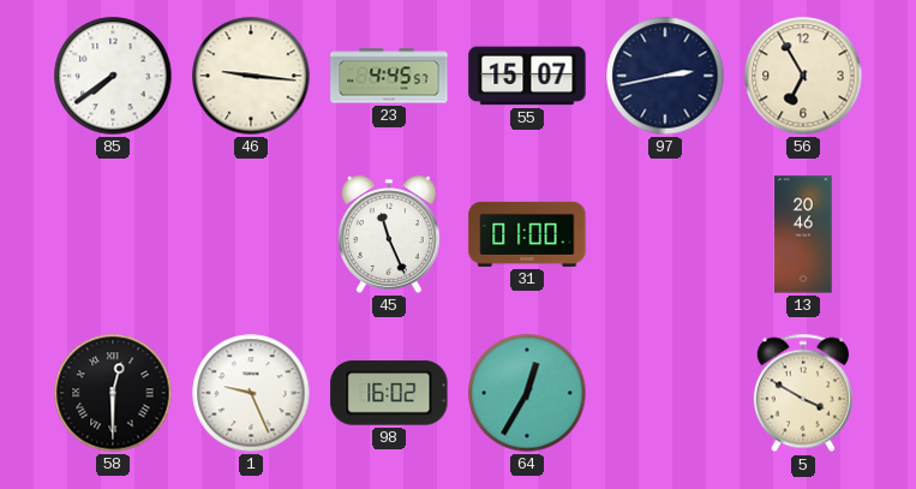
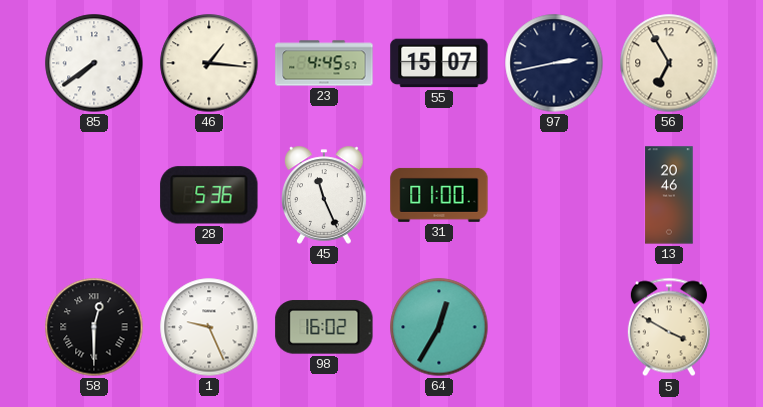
46: 9:16 -> 1:16 (209, 63)
28: none -> 5:36 (209, 195)
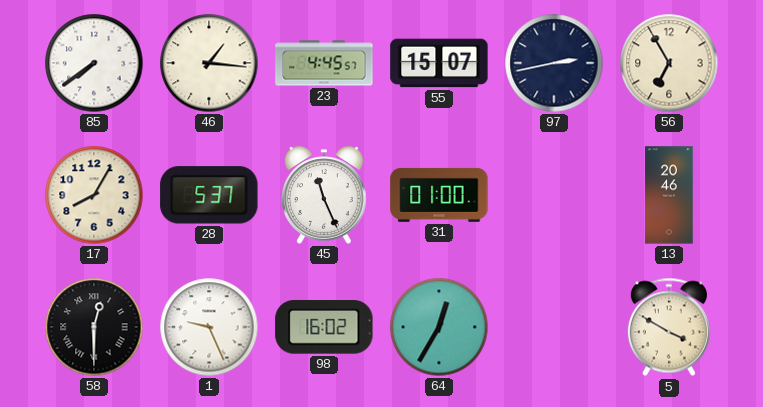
17: none -> 8:05 (94, 195)
28: 5:36 -> 5:37 (209, 195)
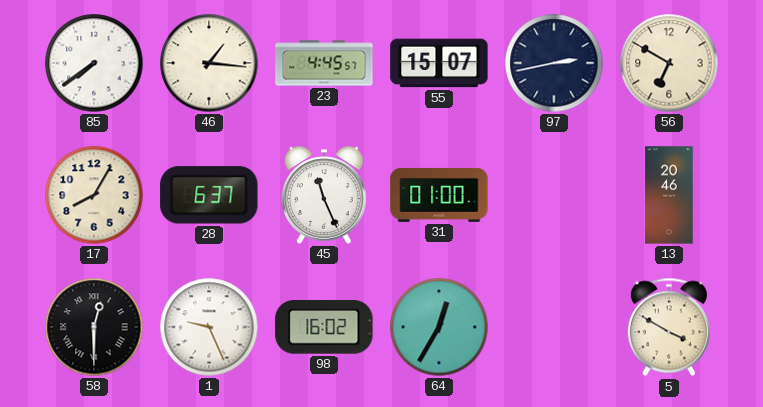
56: 6:55 -> 6:50 (669, 63)
28: 5:37 -> 6:37 (209, 195)
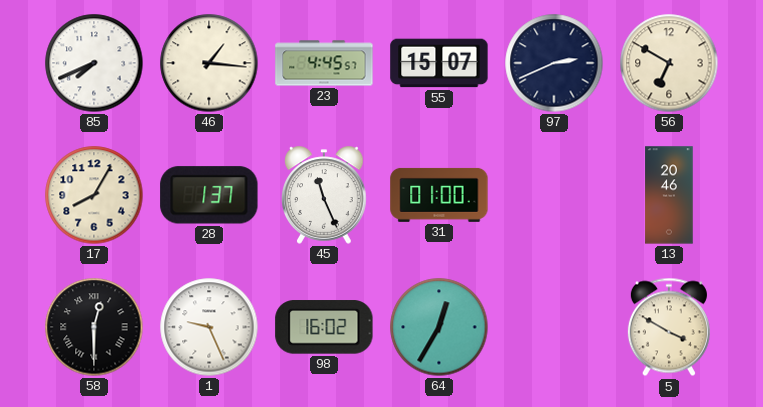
85: 7:39 -> 7:41 (94, 63)
97: 2:43 -> 2:41 (554, 63)
28: 6:37 -> 1:37 (209, 195)
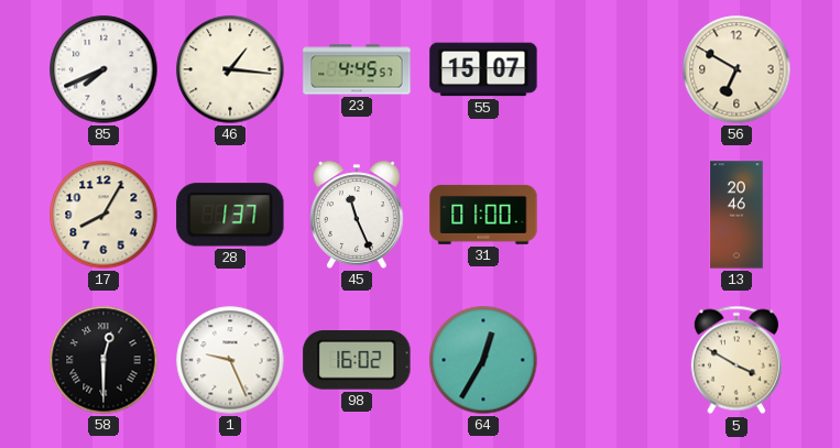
97: 2:41 -> none (554, 63)
